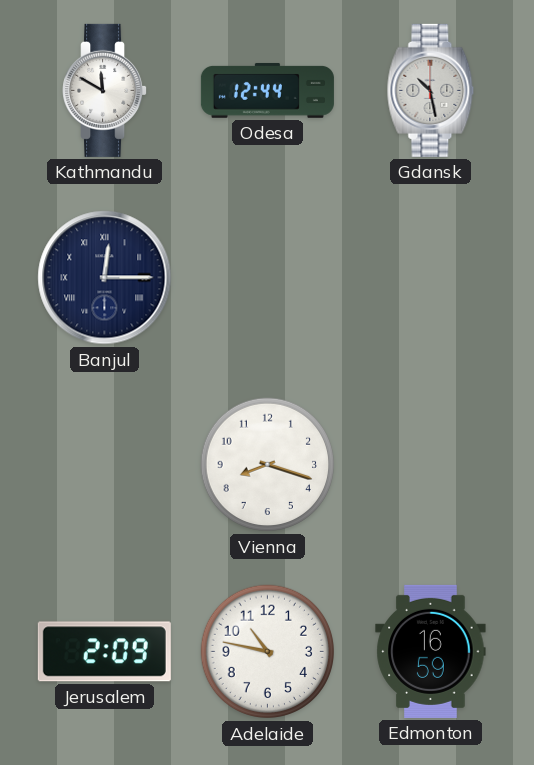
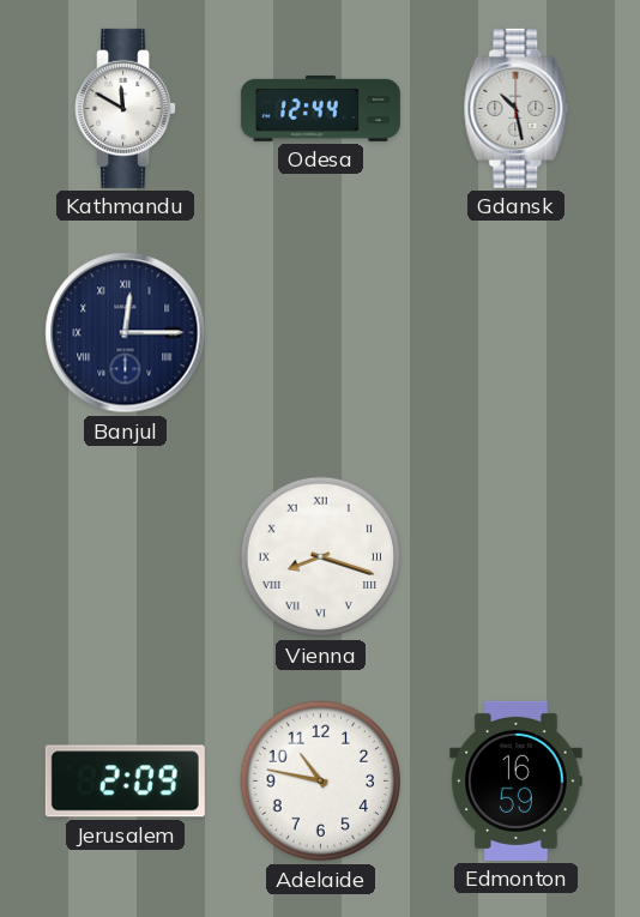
Vienna numerals: Arabic -> Roman (321, 557)
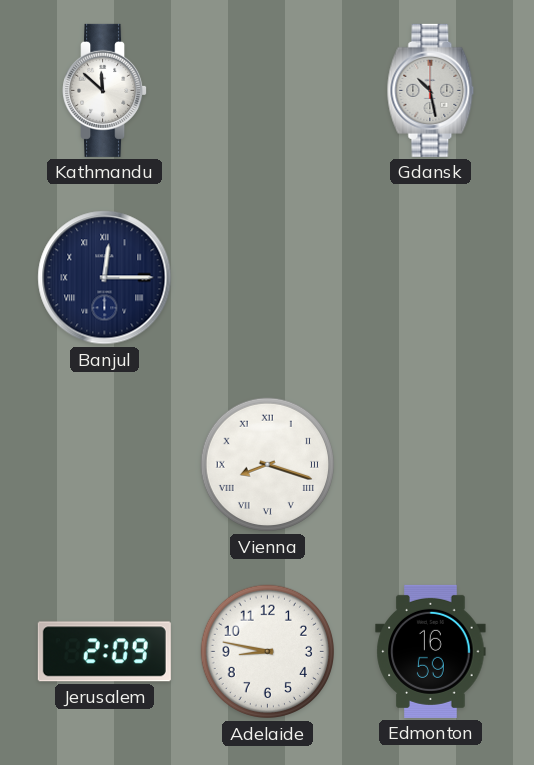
Kathmandu: 11:50 -> 11:52 (105, 90)
Odesa: 12:44 -> none (320, 108)
Adelaide: 10:47 -> 8:47 (268, 652)
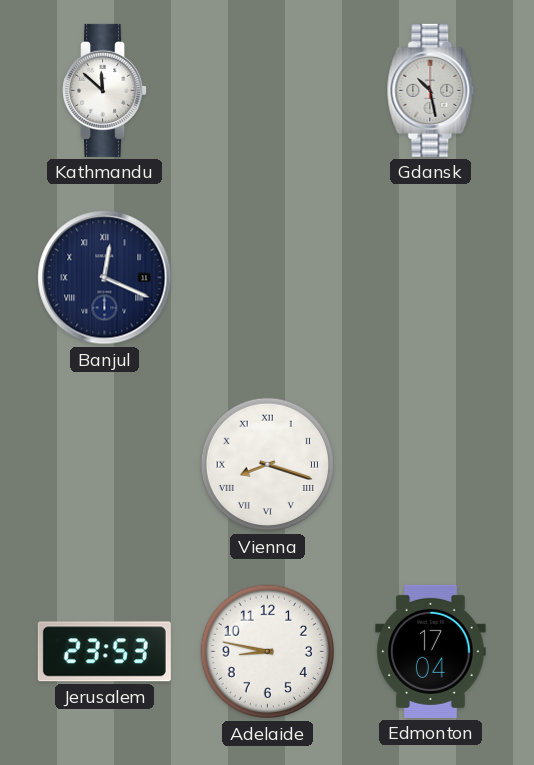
Banjul: 12:15 -> 12:19 (105, 278)
Jerusalem: 2:09 -> 23:53 (104, 652)
Edmonton: 16:59 -> 17:04 (431, 651)
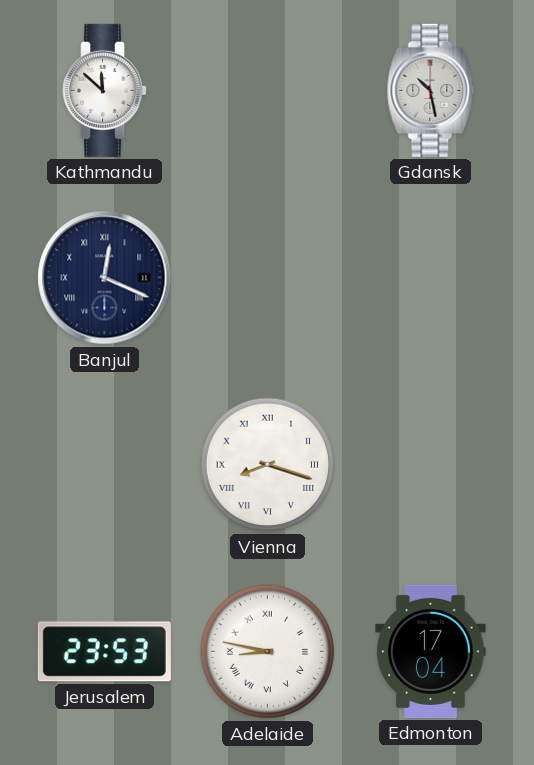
Adelaide numerals: Arabic -> Roman (268, 652)
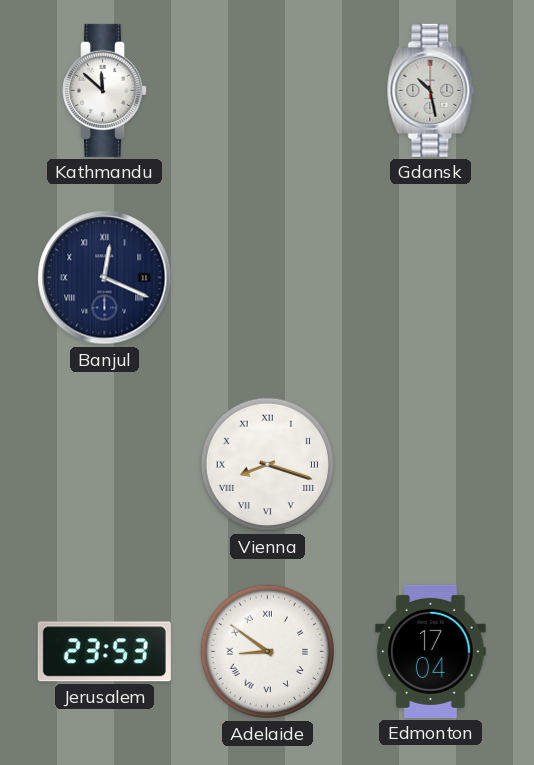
Adelaide: 8:47 -> 8:51 (268, 652)
